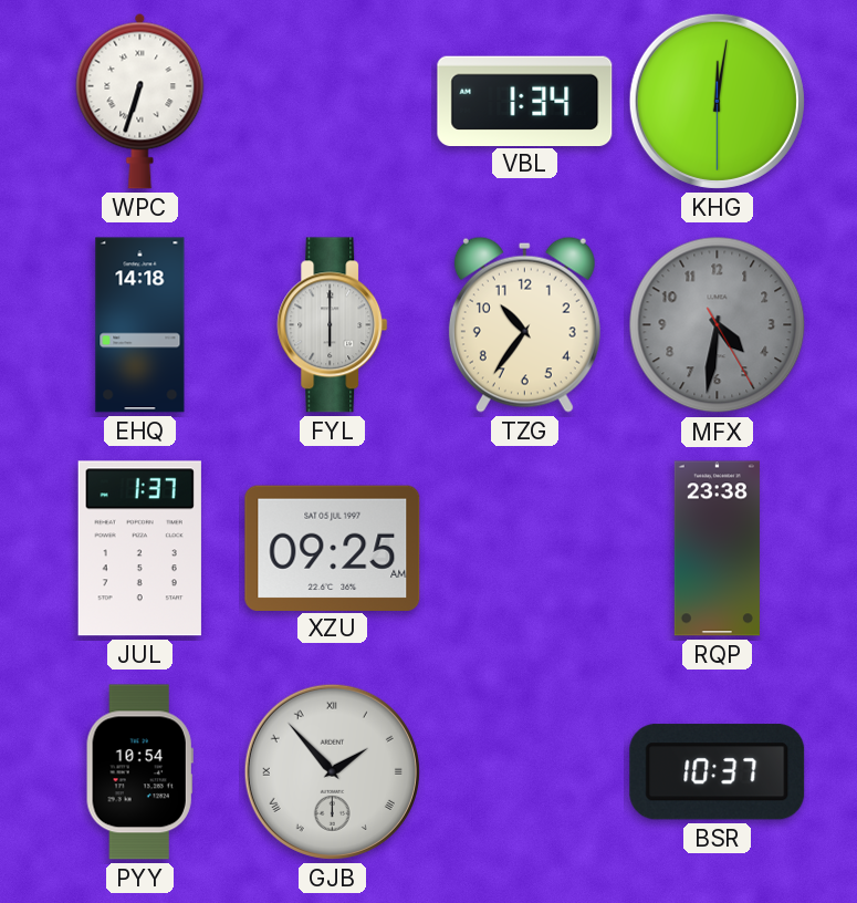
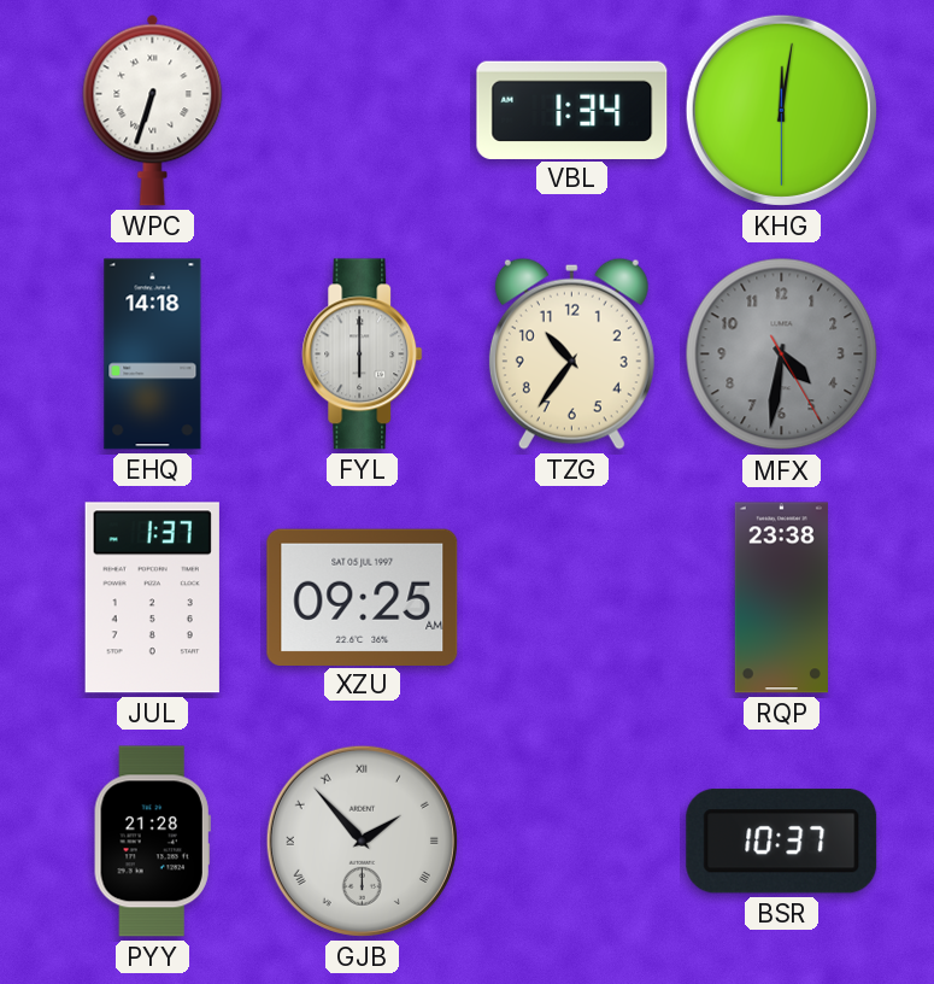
PYY: 10:54 -> 21:28 (152, 842)
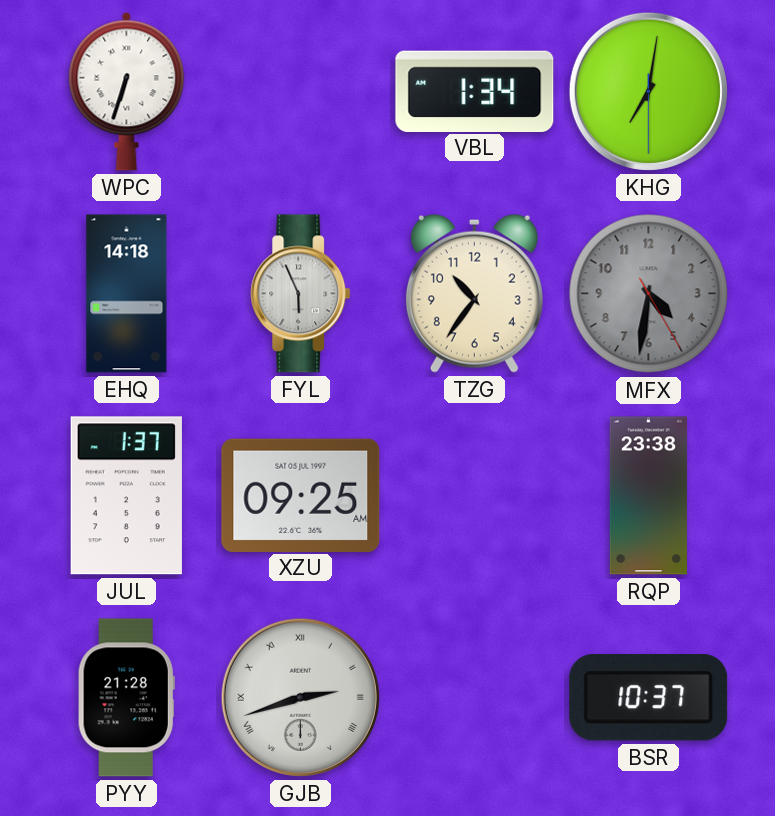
KHG: 12:01 -> 7:01 (648, 91)
FYL: 6:00 -> 5:56 (301, 294)
GJB: 1:53 -> 2:42 (300, 697)
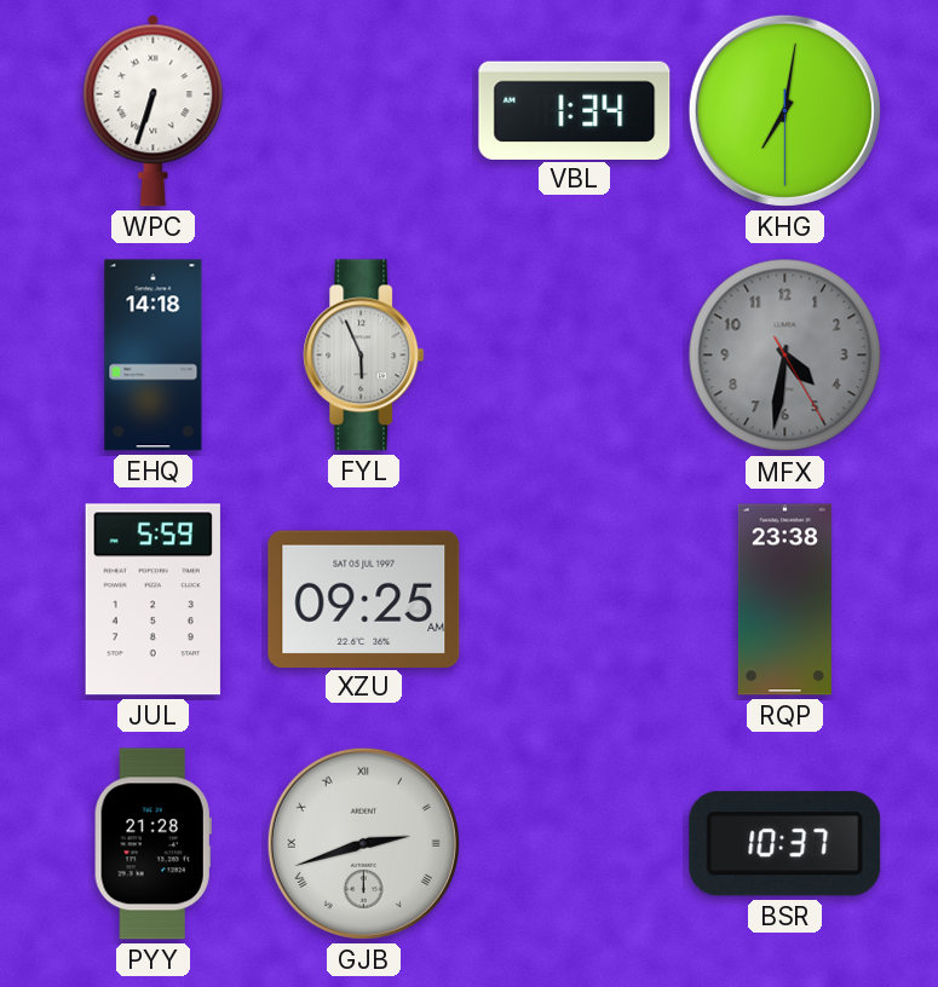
TZG: 10:36 -> none (474, 293)
JUL: 1:37 -> 5:59 (153, 600)
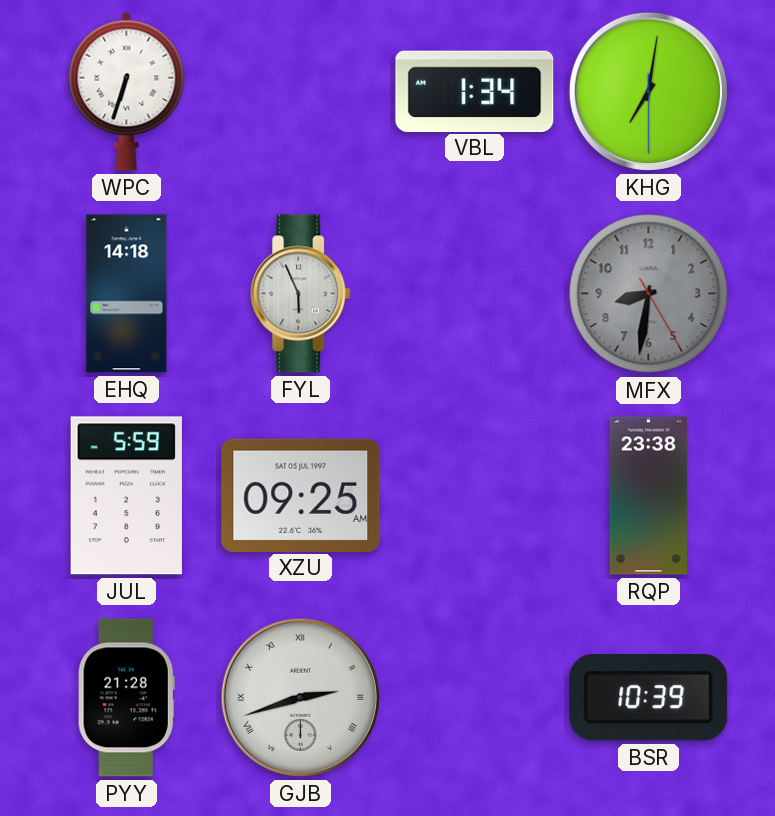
MFX: 4:31 -> 8:31 (649, 294)
BSR: 10:37 -> 10:39 (649, 698)
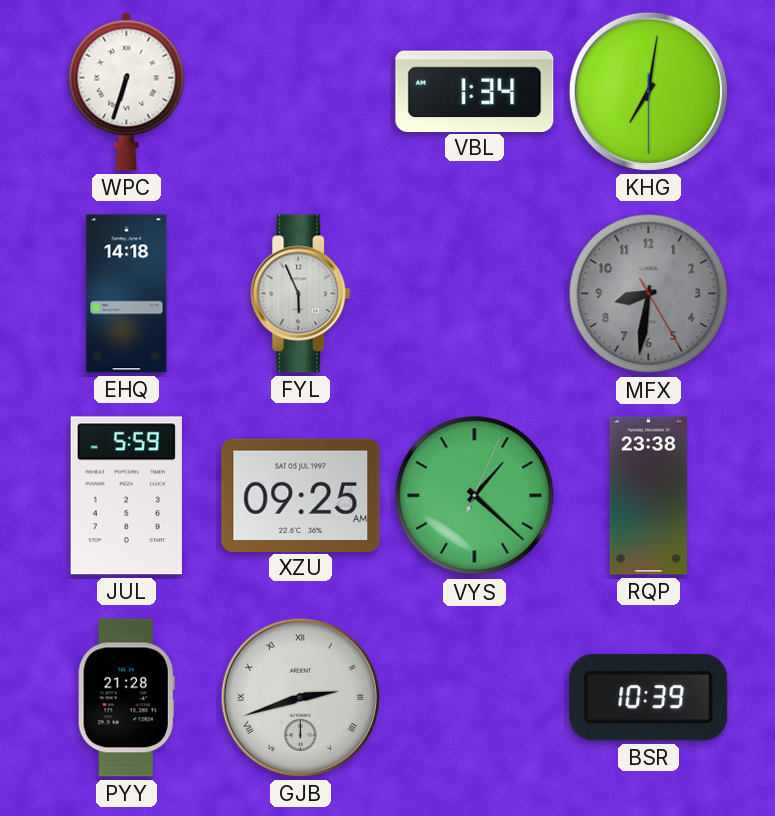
VYS: none -> 1:22 (475, 496)
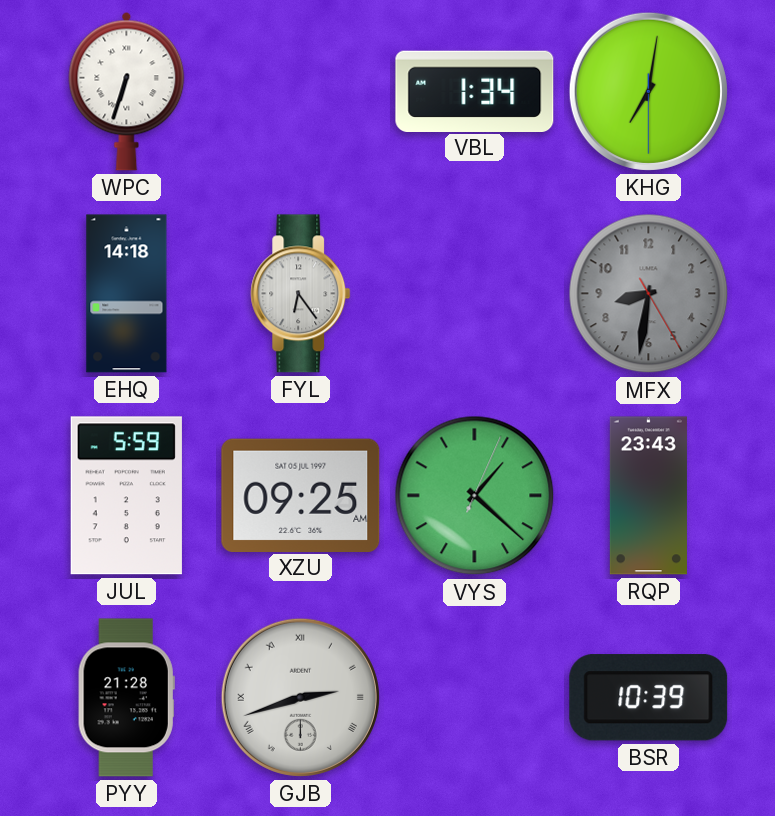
FYL: 5:56 -> 6:24 (301, 294)
RQP: 23:38 -> 23:43 (648, 496)
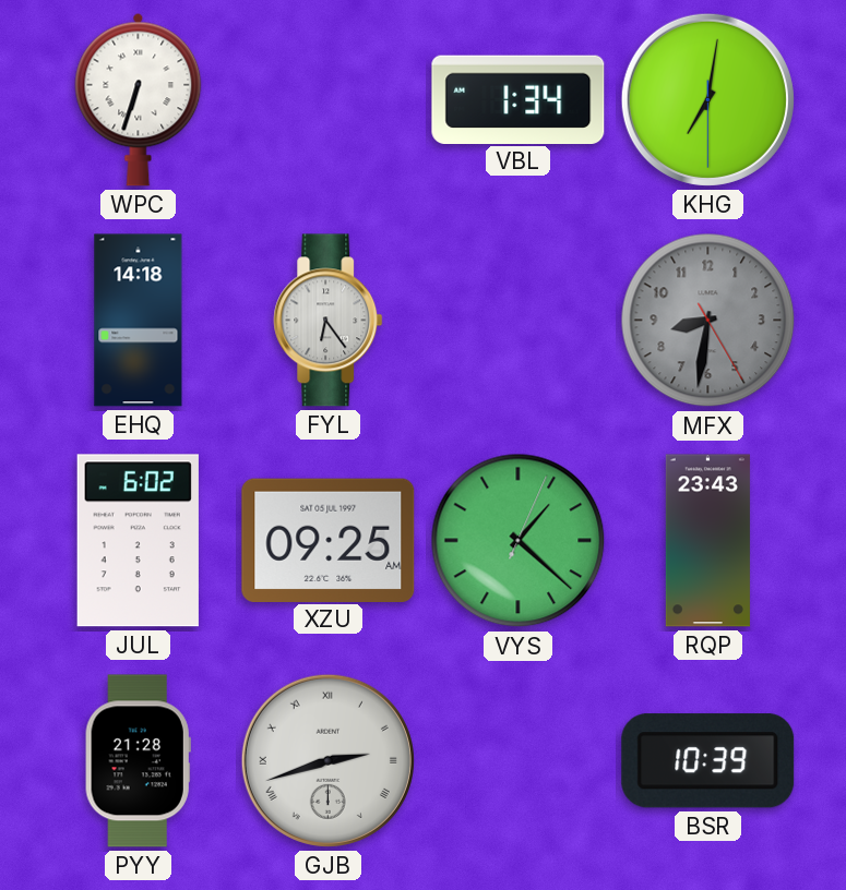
JUL: 5:59 -> 6:02 (138, 541)
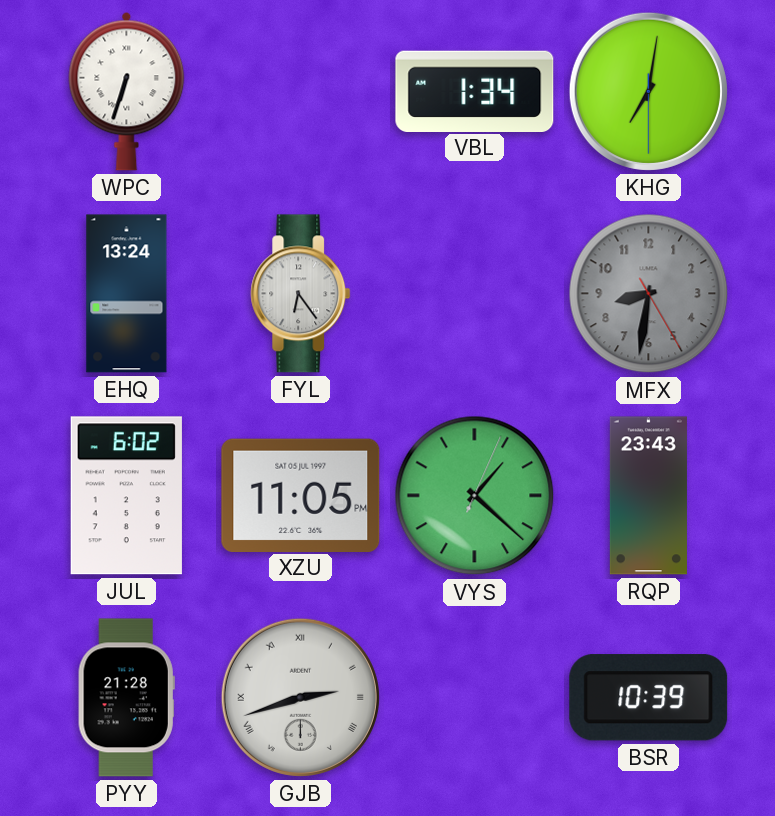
EHQ: 14:18 -> 13:24 (127, 294)
XZU: 09:25 -> 11:05 (301, 495)
